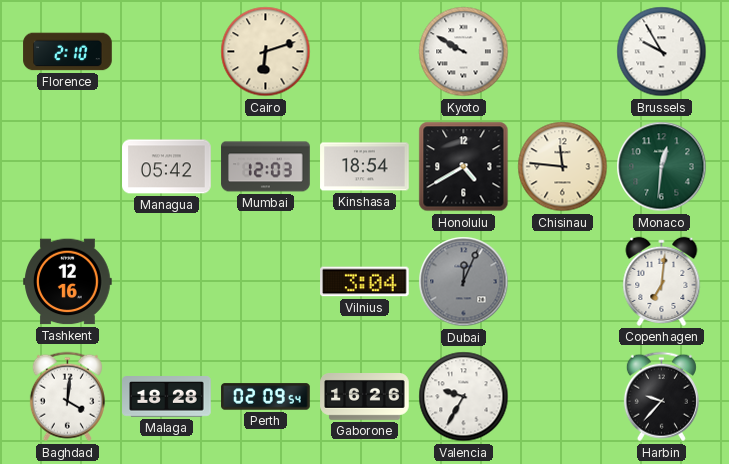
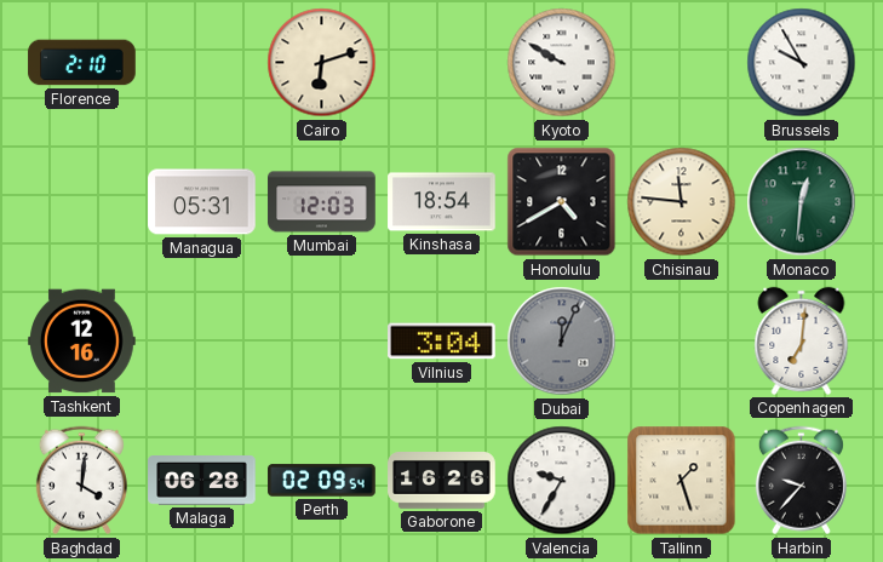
Managua: 05:42 -> 05:31 (202, 202)
Malaga: 18:28 -> 06:28 (202, 481)
Tallinn: none -> 1:27 (682, 481)
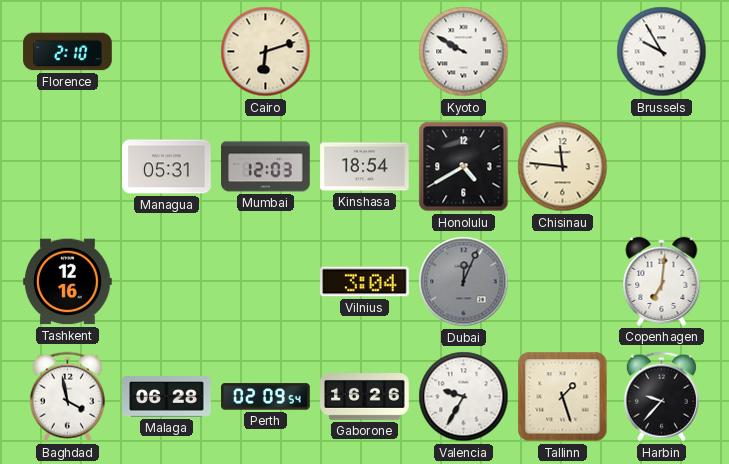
Monaco: 12:31 -> none (802, 202)
Baghdad: 4:01 -> 3:58 (67, 397)
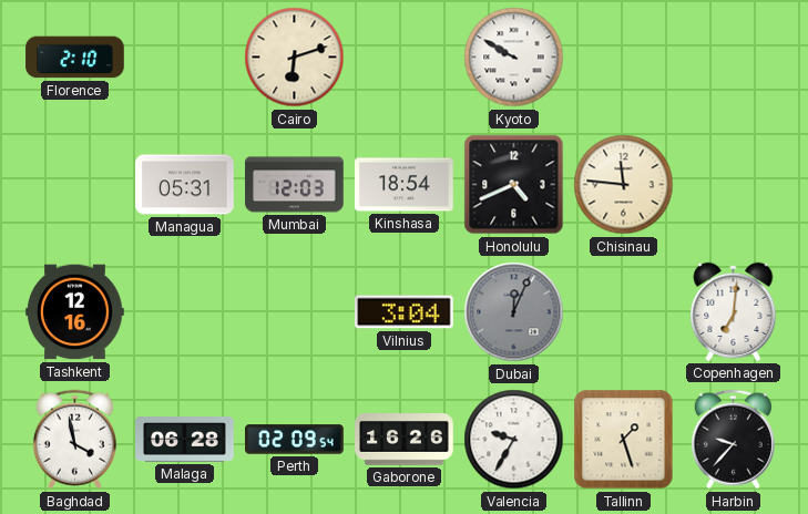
Brussels: 9:55 -> none (662, 52)
Honolulu: 4:40 -> 4:41 (514, 185)
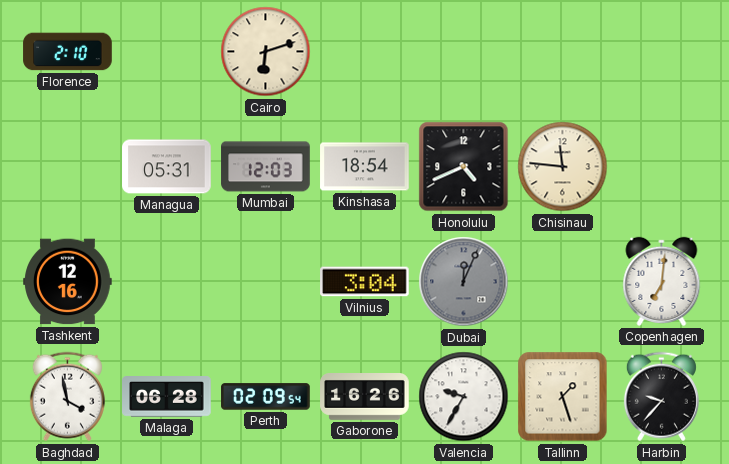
Kyoto: 9:50 -> none (514, 58)
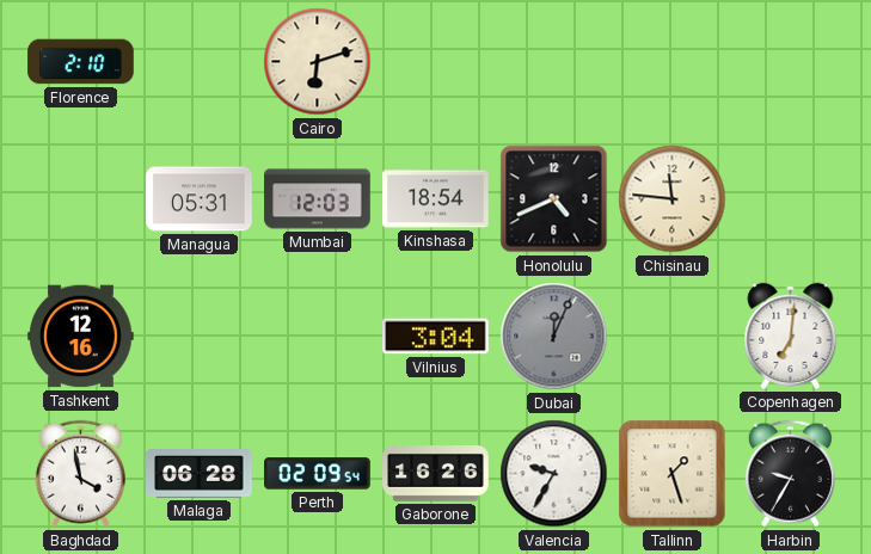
Harbin: 9:37 -> 9:35 (790, 474)
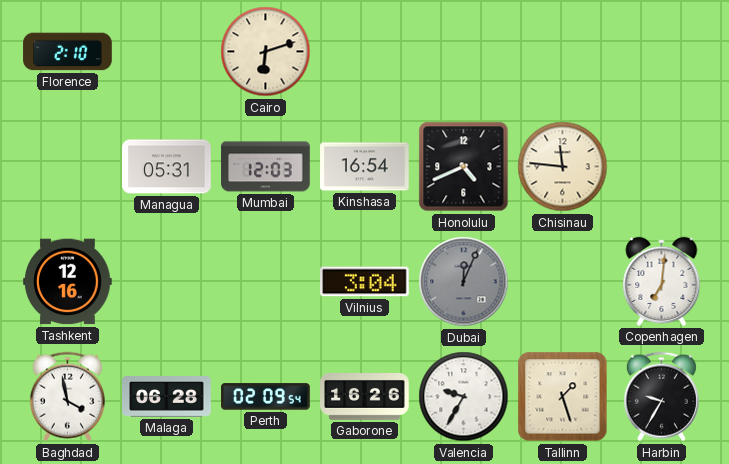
Kinshasa: 18:54 -> 16:54 (365, 167)
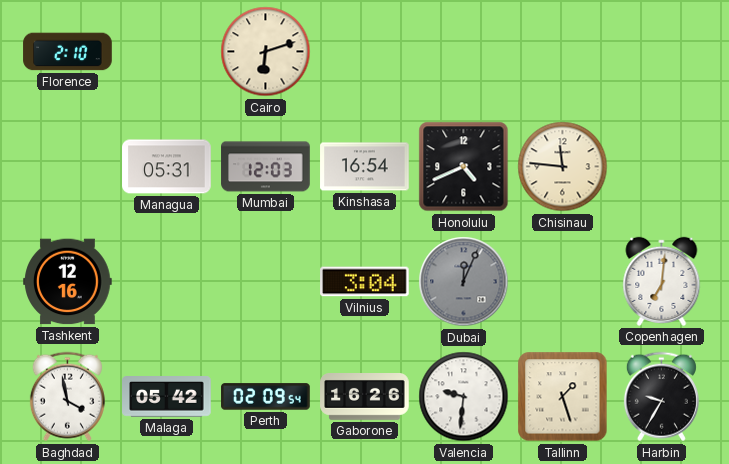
Malaga: 06:28 -> 05:42 (167, 397)
Valencia: 9:35 -> 9:31 (464, 397)
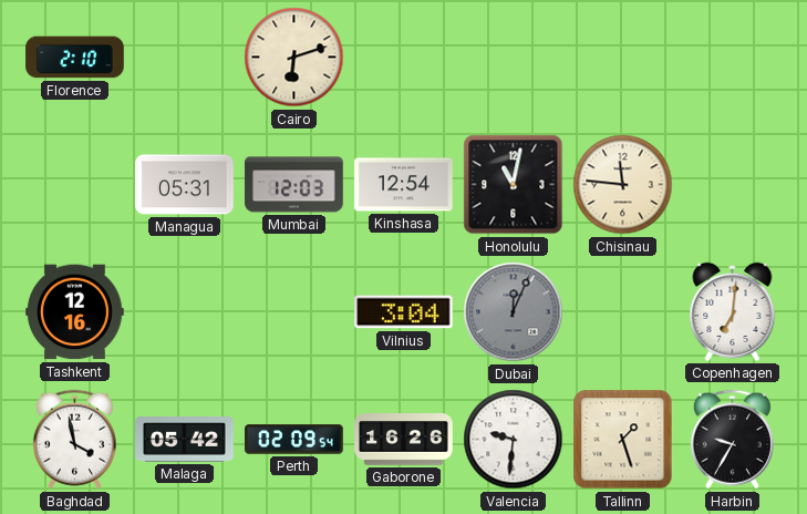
Kinshasa: 16:54 -> 12:54 (404, 185)
Honolulu: 4:41 -> 11:02 (514, 185)
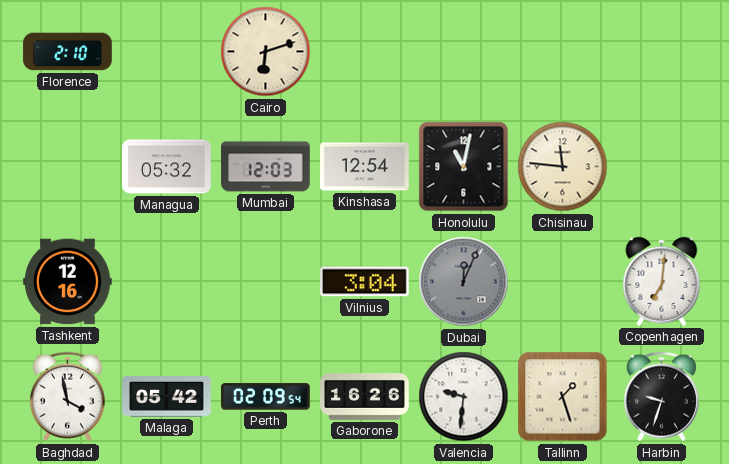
Managua: 05:31 -> 05:32 (167, 167)
Harbin: 9:35 -> 9:33 (661, 397)
